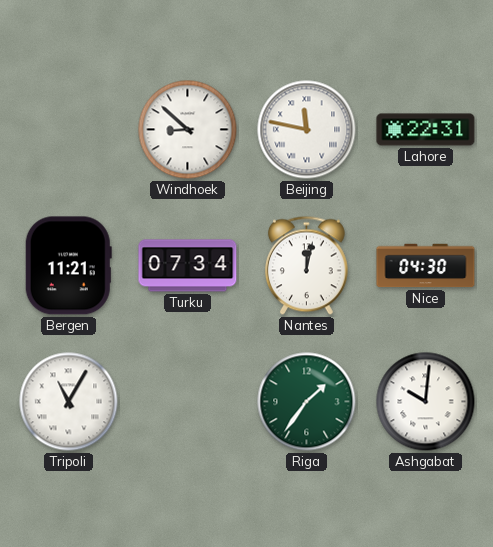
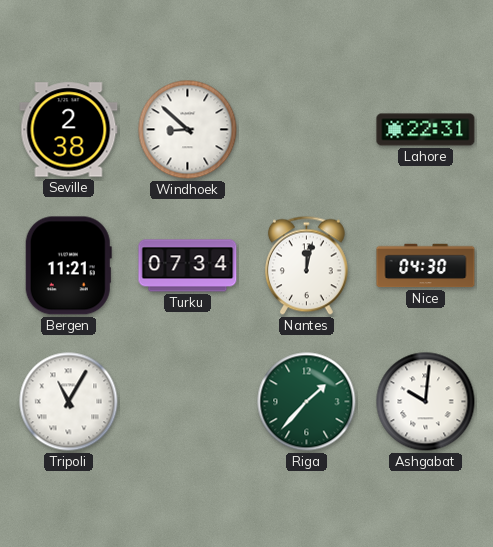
Seville: none -> 2:38 (69, 130)
Beijing: 11:47 -> none (307, 130)
Riga: 1:36 -> 1:37 (307, 402)
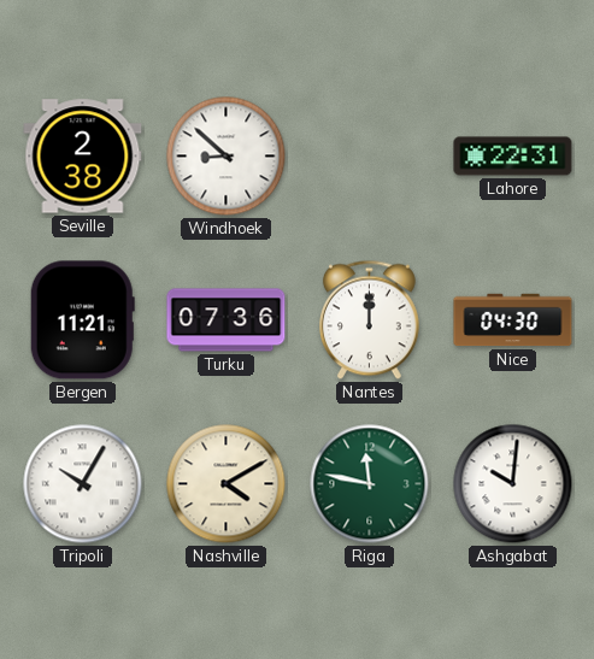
Turku: 07:34 -> 07:36 (227, 320)
Nantes: 12:02 -> 12:00 (369, 320)
Tripoli: 11:05 -> 10:05 (83, 484)
Nashville: none -> 4:10 (227, 484)
Riga: 1:37 -> 11:47 (370, 484)
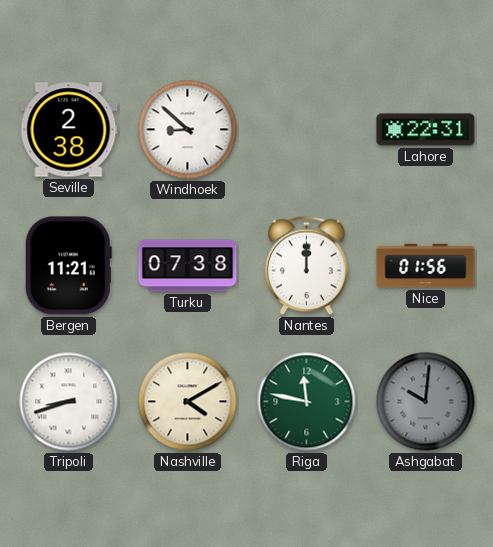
Turku: 07:36 -> 07:38 (188, 266)
Nice: 04:30 -> 01:56 (426, 266)
Tripoli: 10:05 -> 8:42 (69, 402)
Ashgabat dial: white -> grey (426, 402)
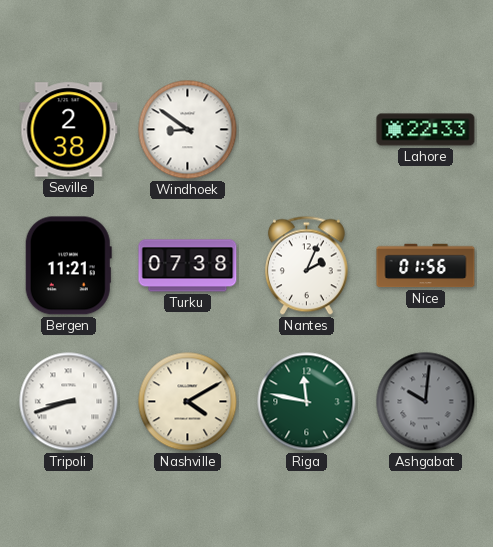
Windhoek: 8:52 -> 8:51 (188, 130)
Lahore: 22:31 -> 22:33 (426, 130)
Nantes: 12:00 -> 2:04 (306, 266)
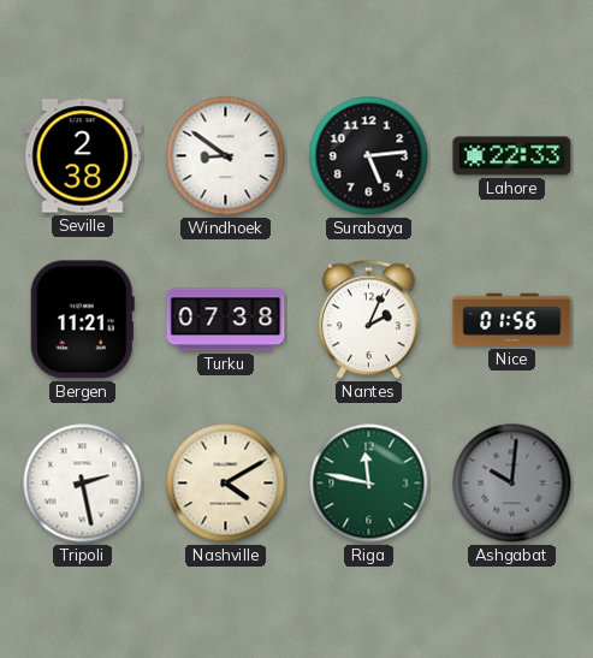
Surabaya: none -> 5:14 (369, 156)
Tripoli: 8:42 -> 2:28 (83, 484)
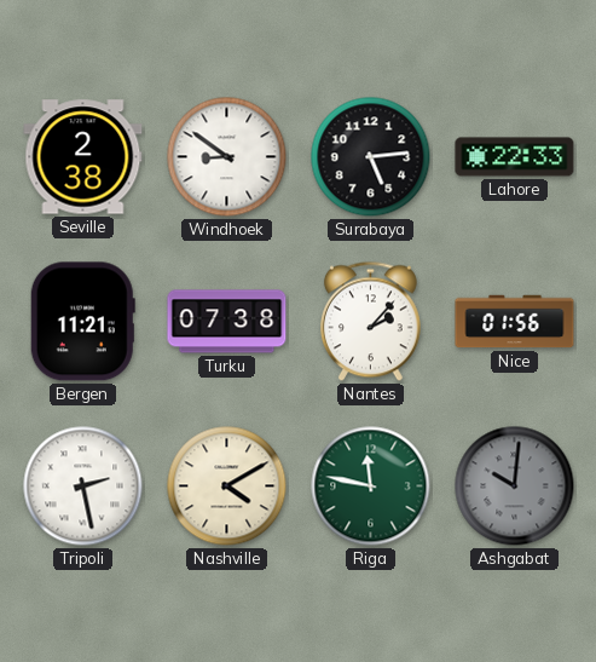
Nantes: 2:04 -> 2:07 (370, 322)
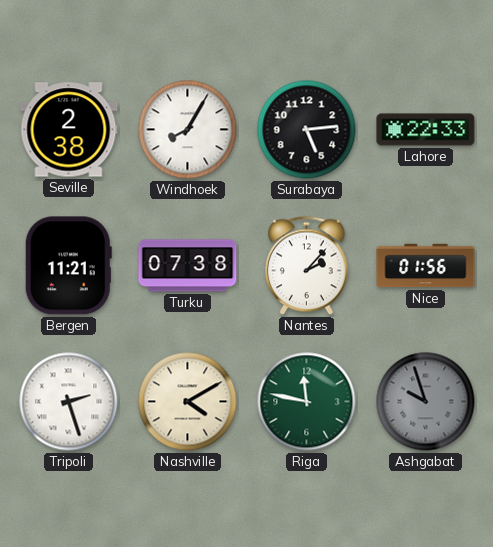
Windhoek: 8:51 -> 8:05 (188, 130)
Tripoli: 2:28 -> 2:27 (69, 402)
Ashgabat: 10:01 -> 9:57 (426, 402)
